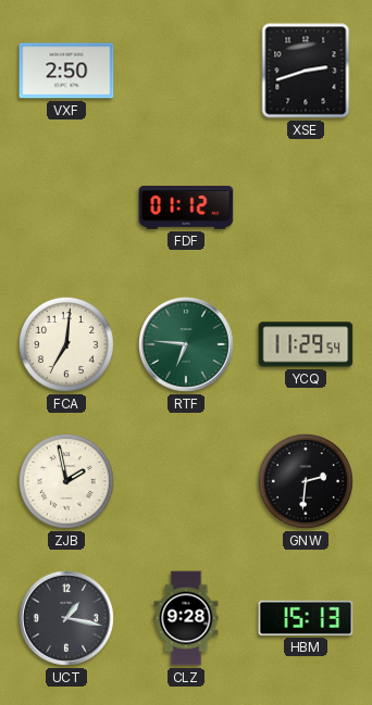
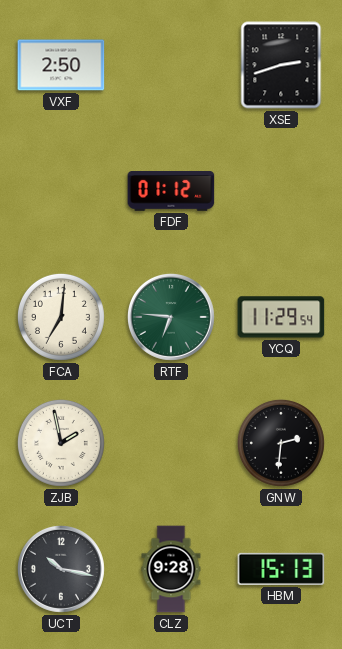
UCT: 1:17 -> 10:17 (61, 569)
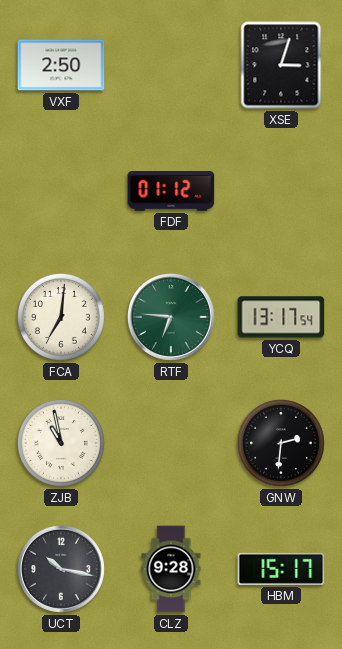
XSE: 2:42 -> 3:03 (281, 65)
YCQ: 11:29 -> 13:17 (281, 317)
ZJB: 1:58 -> 10:58 (61, 443)
HBM: 15:13 -> 15:17 (281, 569)
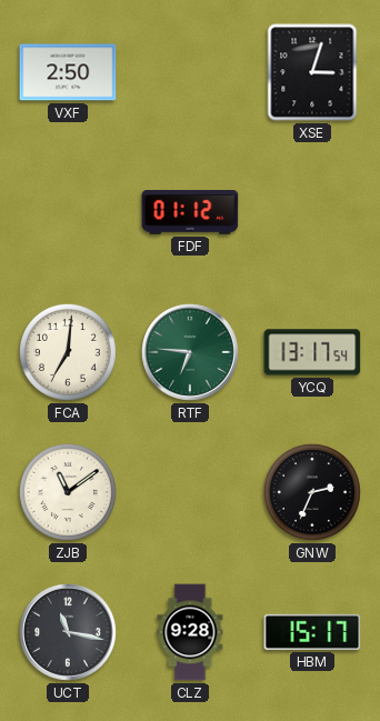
ZJB: 10:58 -> 11:09 (68, 492)
GNW: 2:31 -> 2:34 (312, 492)
UCT: 10:17 -> 11:17 (68, 632)
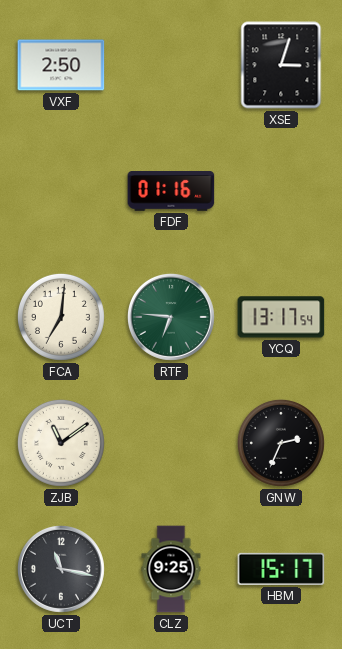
FDF: 01:12 -> 01:16 (171, 192)
CLZ: 9:28 -> 9:25 (171, 569)
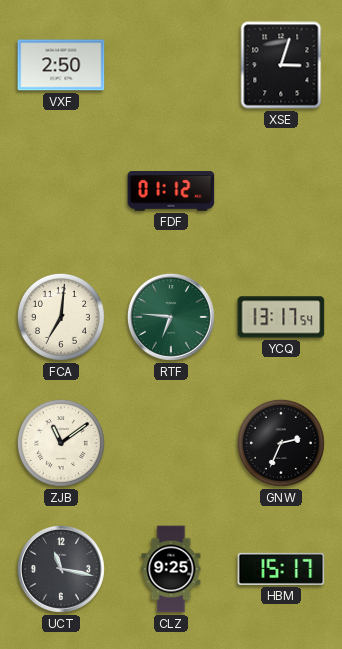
FDF: 01:16 -> 01:12 (171, 192)
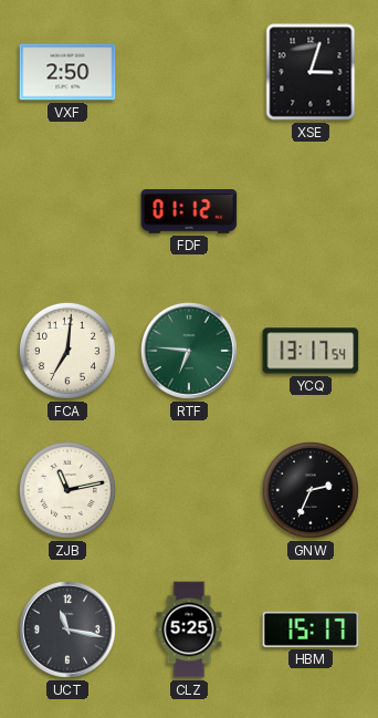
ZJB: 11:09 -> 11:13 (67, 490)
CLZ: 9:25 -> 5:25 (189, 629)
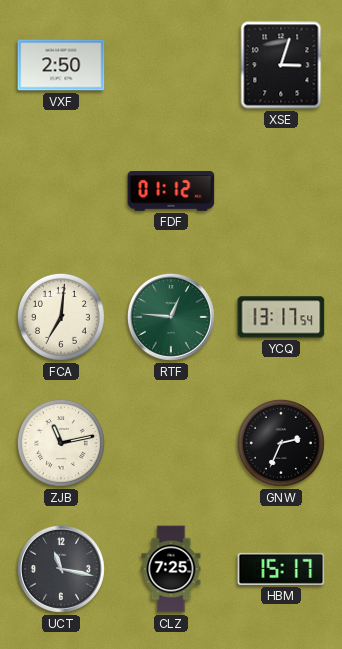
RTF: 6:46 -> 12:46 (171, 317)
CLZ: 5:25 -> 7:25 (171, 569)
